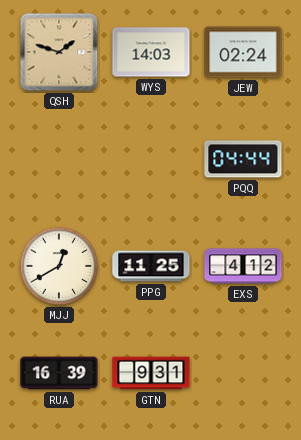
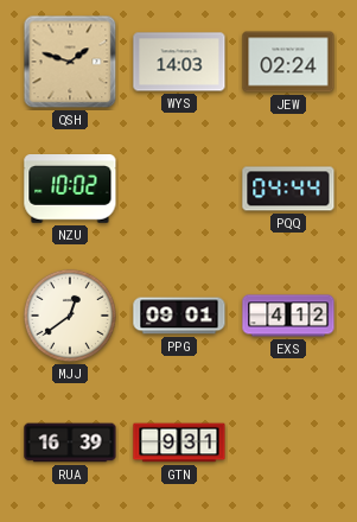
NZU: none -> 10:02 (70, 189)
MJJ: 12:40 -> 12:39 (70, 316)
PPG: 11:25 -> 09:01 (179, 316)
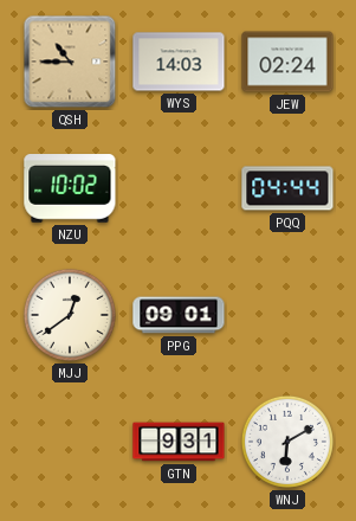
QSH: 1:48 -> 10:45 (70, 62)
EXS: 4:12 -> none (288, 316)
RUA: 16:39 -> none (70, 443)
WNJ: none -> 6:10 (287, 442)
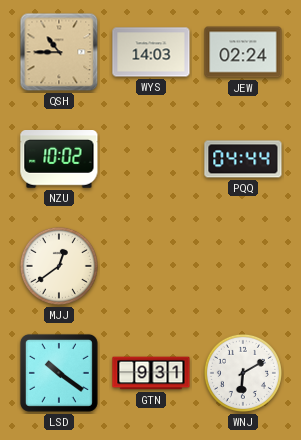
PPG: 09:01 -> none (179, 315)
LSD: none -> 10:21 (59, 373)
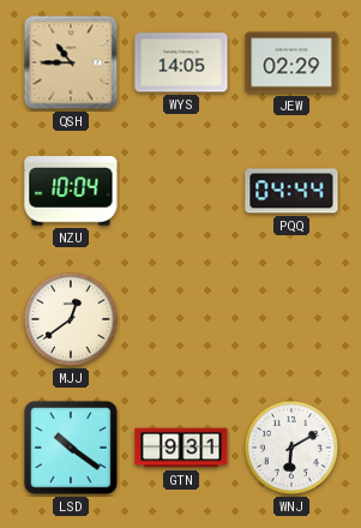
WYS: 14:03 -> 14:05 (181, 62)
JEW: 02:24 -> 02:29 (291, 62)
NZU: 10:02 -> 10:04 (71, 191)
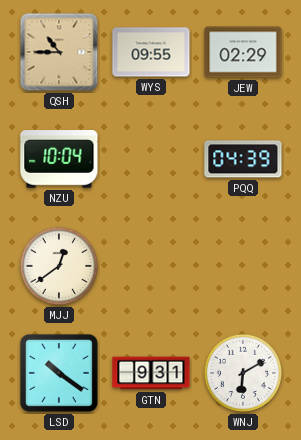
WYS: 14:05 -> 09:55 (151, 52)
PQQ: 04:44 -> 04:39 (243, 159)
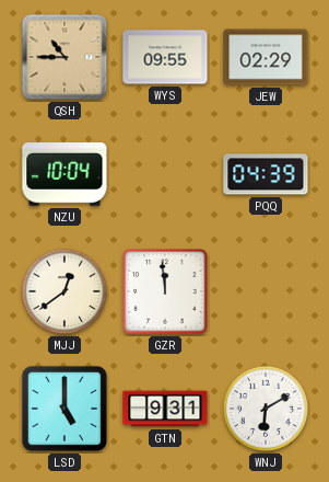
GZR: none -> 11:59 (165, 291)
LSD: 10:21 -> 5:00 (64, 409)
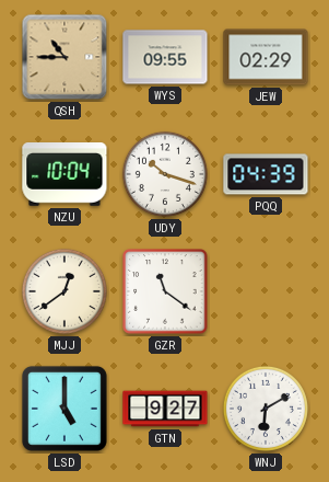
UDY: none -> 10:18 (165, 174)
GZR: 11:59 -> 11:21 (165, 291)
GTN: 9:31 -> 9:27 (165, 409)
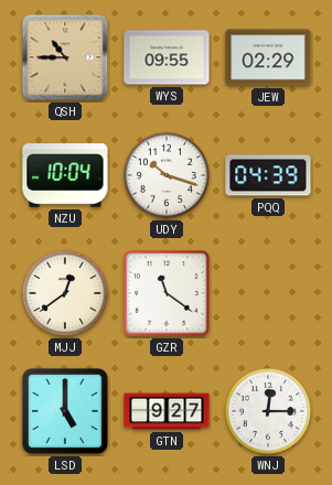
WNJ: 6:10 -> 12:15 (268, 411)
